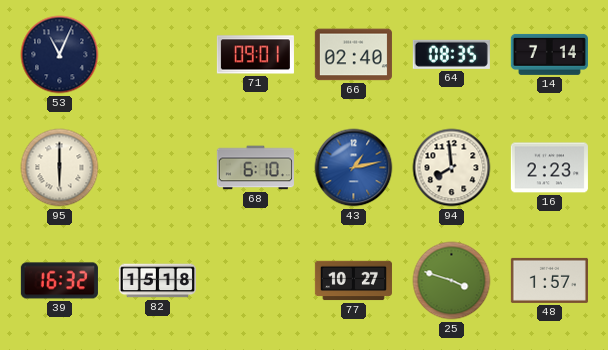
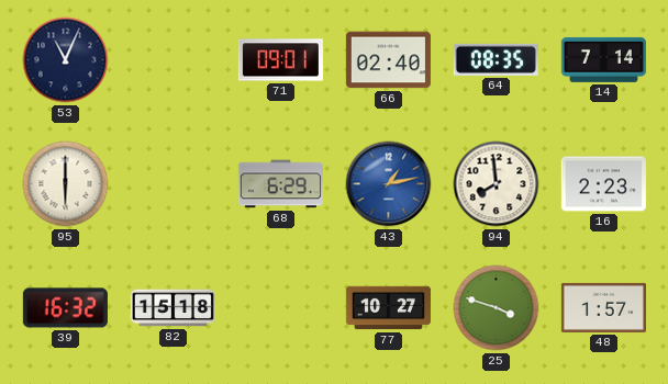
68: 6:10 -> 6:29 (280, 184)
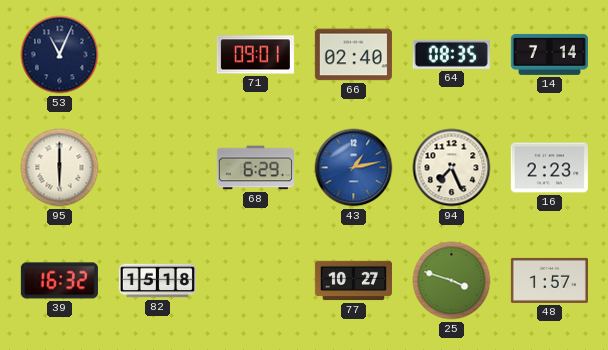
94: 7:59 -> 7:26 (452, 168)
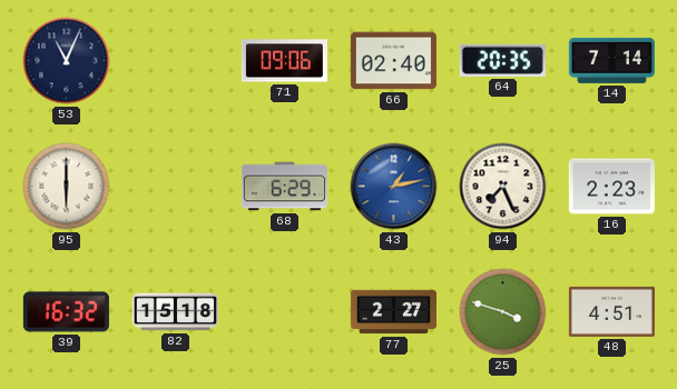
71: 09:01 -> 09:06 (284, 61)
64: 08:35 -> 20:35 (502, 60)
77: 10:27 -> 2:27 (393, 312)
48: 1:57 -> 4:51 (611, 311)
